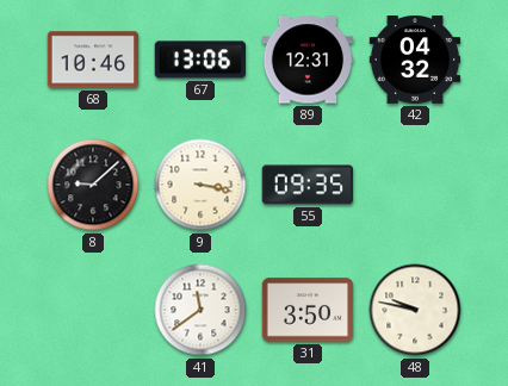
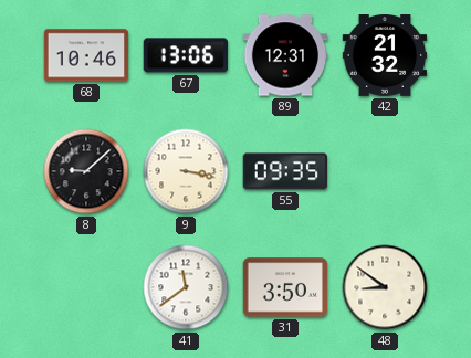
42: 04:32 -> 21:32 (385, 55)
48: 9:47 -> 8:51 (385, 287)
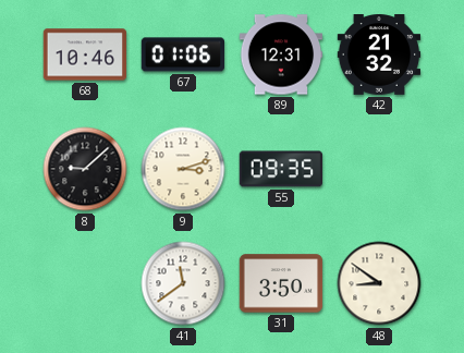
67: 13:06 -> 01:06 (182, 54)
9: 3:17 -> 3:12 (183, 169)
